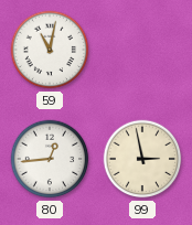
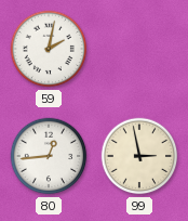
59: 11:02 -> 2:02 (49, 49)
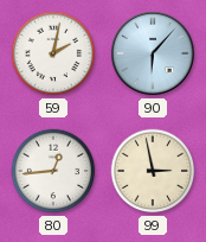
90: none -> 6:07 (153, 53)
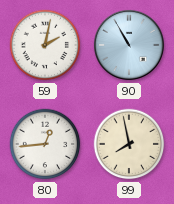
90: 6:07 -> 10:55 (129, 45)
99: 2:58 -> 7:58 (129, 144)
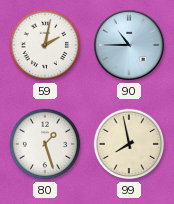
90: 10:55 -> 10:45 (129, 45)
80: 12:44 -> 1:27 (45, 144)
